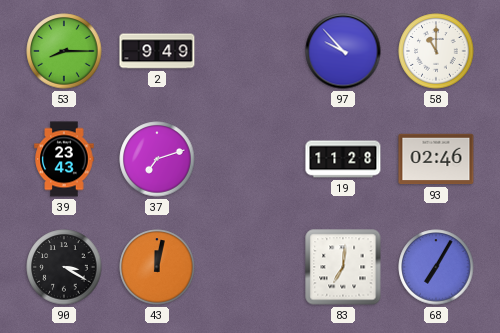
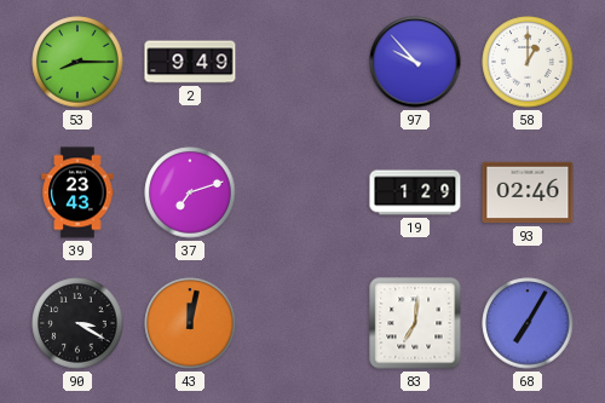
58: 11:00 -> 1:00 (528, 62)
19: 11:28 -> 1:29 (415, 192)
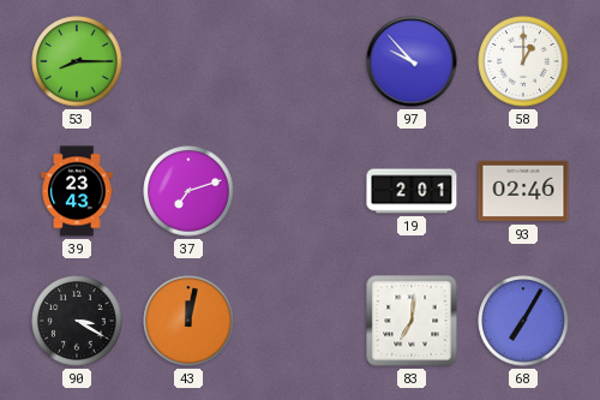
2: 9:49 -> none (190, 62)
19: 1:29 -> 2:01 (412, 191)
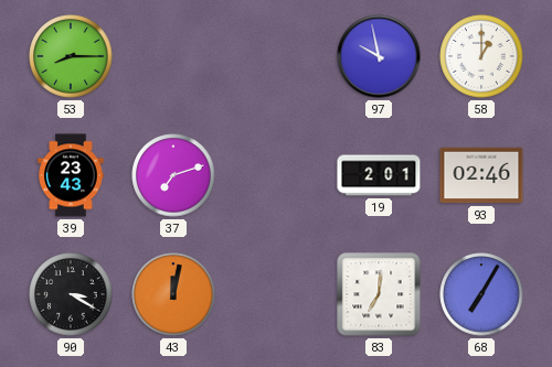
97: 9:53 -> 9:58 (379, 56)
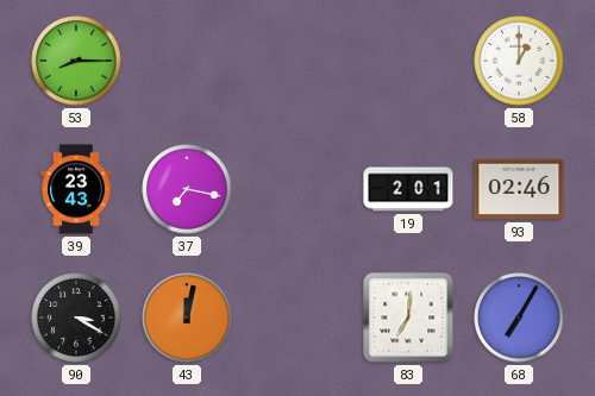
97: 9:58 -> none (379, 56)
37: 7:12 -> 7:17 (187, 189)
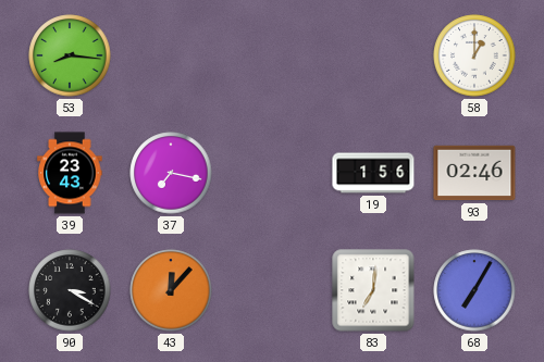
53: 8:15 -> 8:16 (70, 55)
19: 2:01 -> 1:56 (373, 173)
43: 12:02 -> 12:07 (171, 290)
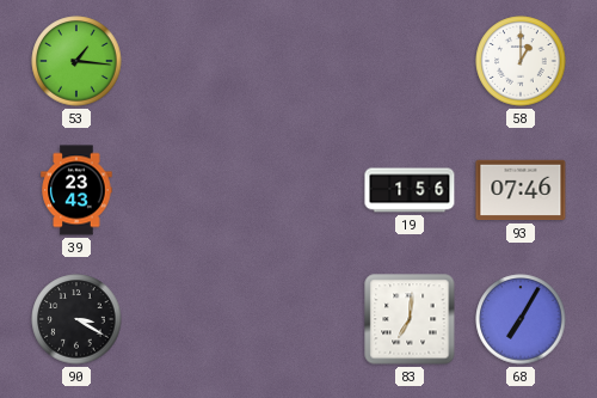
53: 8:16 -> 1:16 (76, 61)
37: 7:17 -> none (171, 173)
93: 02:46 -> 07:46 (521, 190)
43: 12:07 -> none (171, 290)
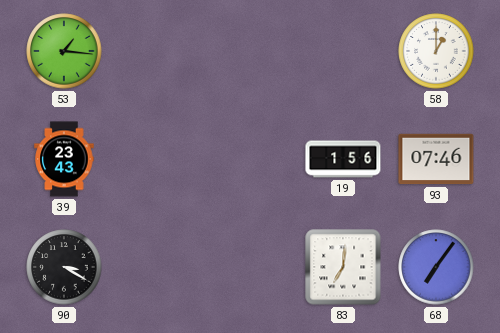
68: 7:05 -> 7:06 (436, 267)
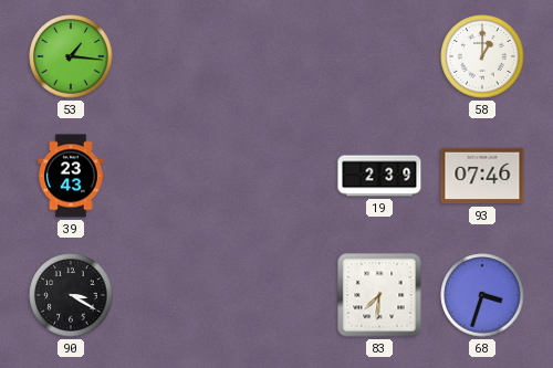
19: 1:56 -> 2:39 (379, 176)
83: 7:01 -> 7:31 (379, 295)
68: 7:06 -> 3:33 (482, 295)
